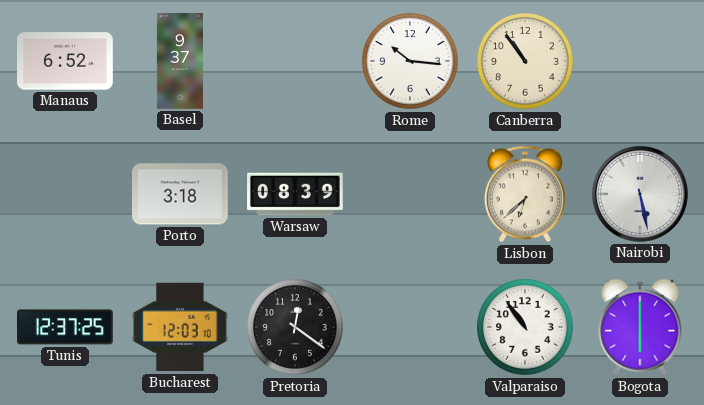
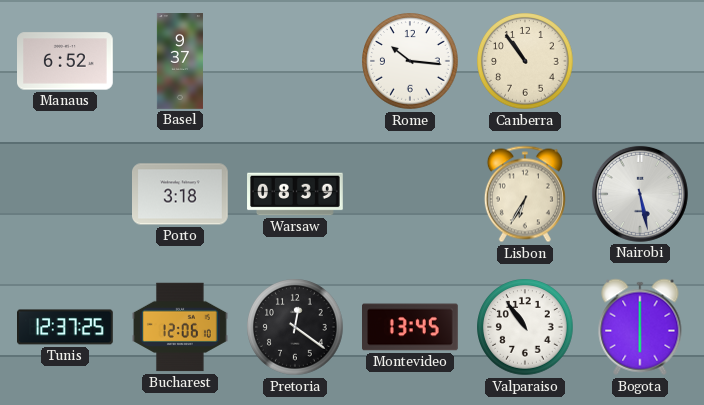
Lisbon: 6:38 -> 6:35 (525, 194)
Bucharest: 12:03 -> 12:06 (181, 327)
Montevideo: none -> 13:45 (411, 327)
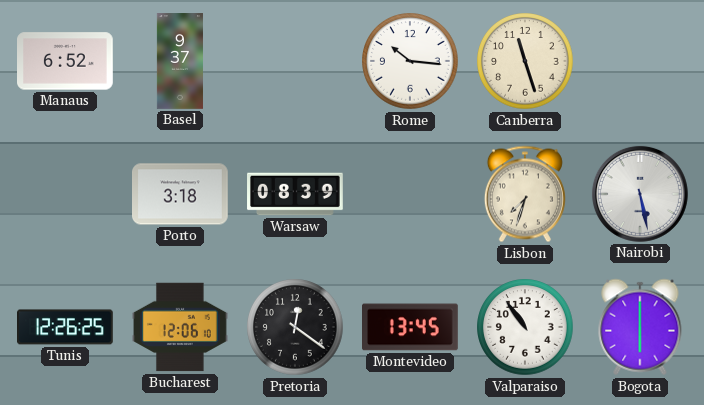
Canberra: 10:54 -> 11:27 (525, 61)
Lisbon: 6:35 -> 7:33 (525, 194)
Tunis: 12:37 -> 12:26 (66, 327)
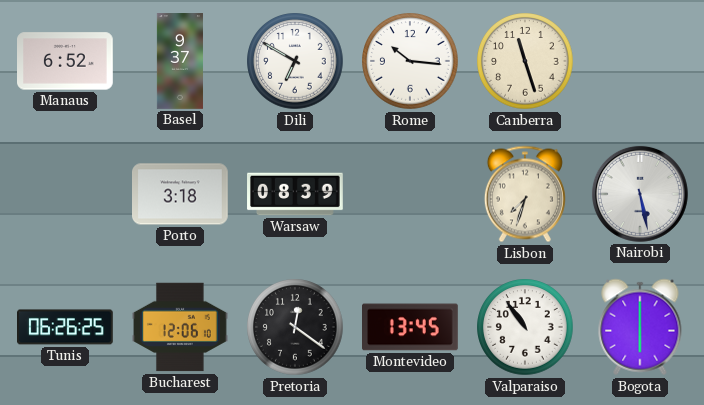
Dili: none -> 6:50 (295, 61)
Tunis: 12:26 -> 06:26 (66, 327)
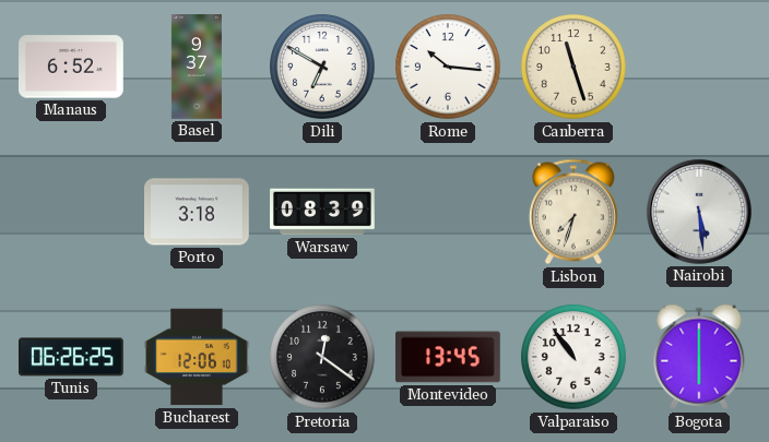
Nairobi: 5:28 -> 5:29 (699, 212)
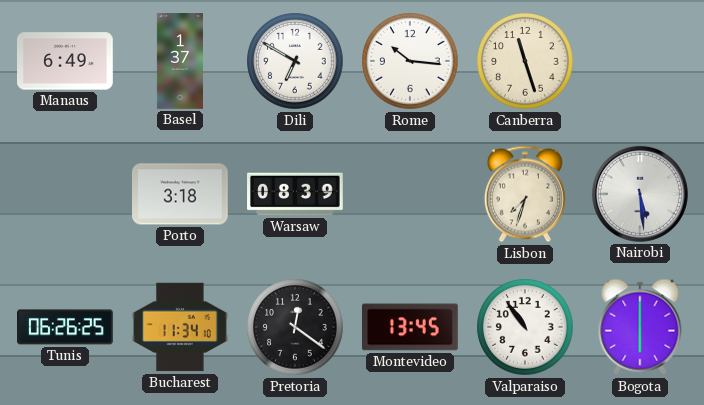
Manaus: 6:52 -> 6:49 (66, 61)
Basel: 9:37 -> 1:37 (179, 61)
Bucharest: 12:06 -> 11:34 (181, 327)
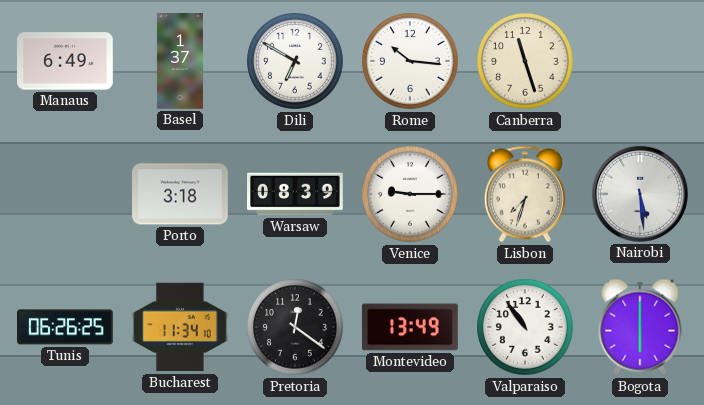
Venice: none -> 9:15 (410, 194)
Montevideo: 13:45 -> 13:49 (411, 327)
